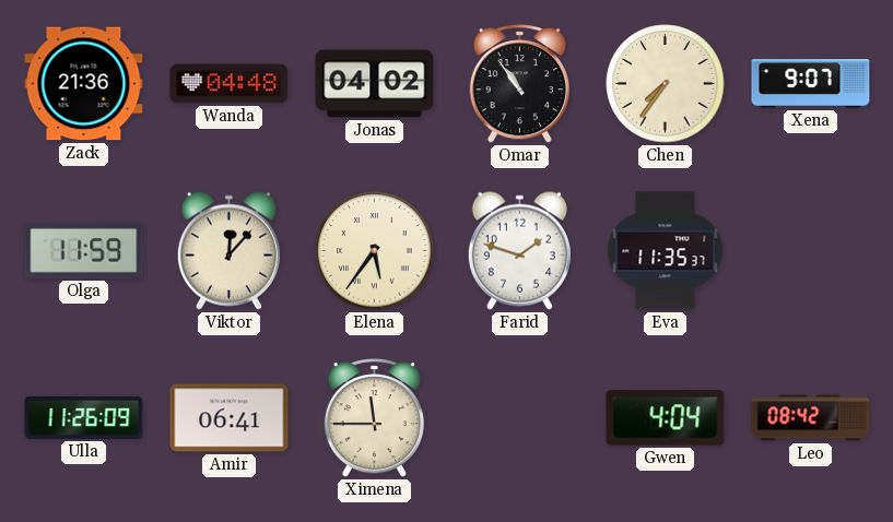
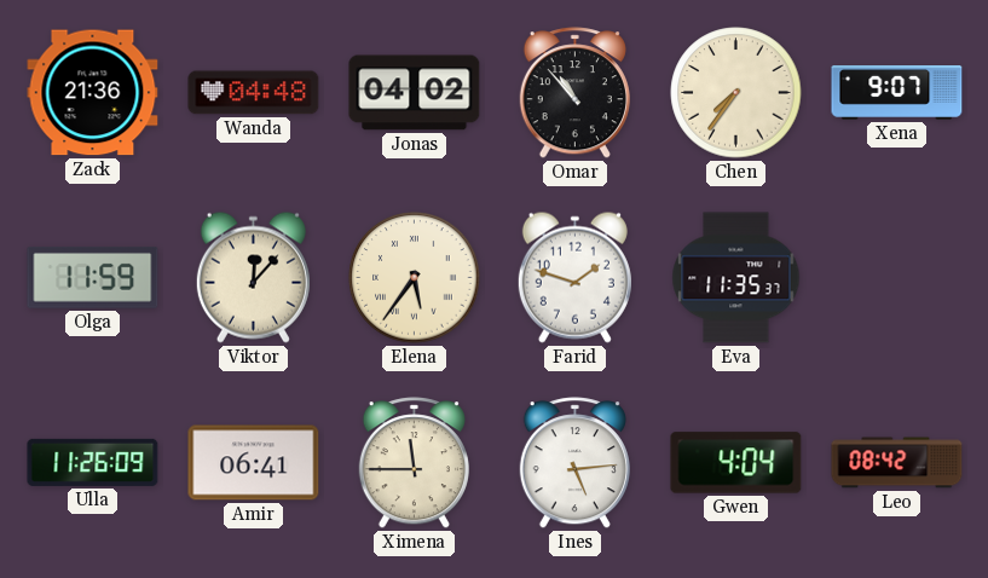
Omar: 10:54 -> 10:53 (574, 93)
Ines: none -> 5:14 (574, 463)
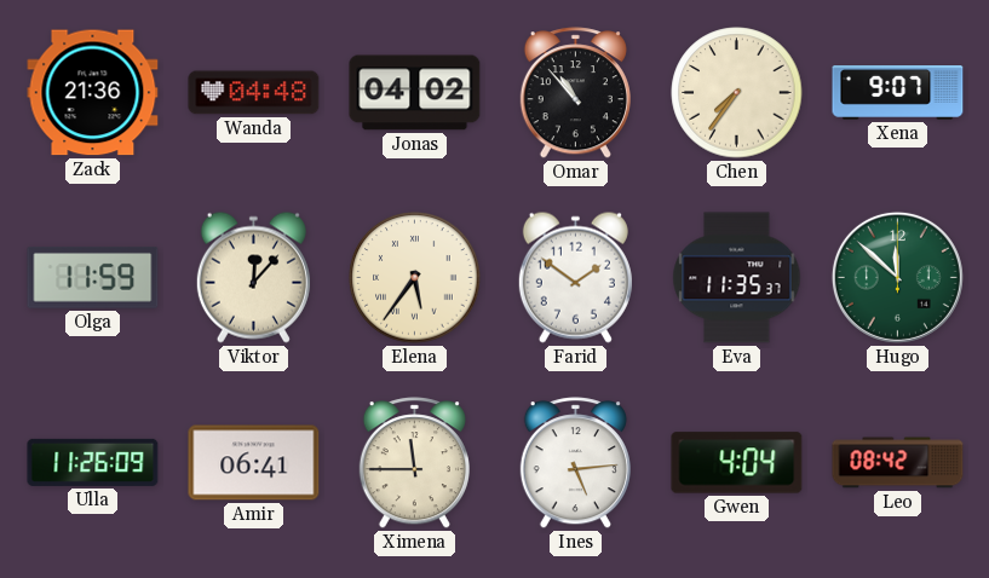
Farid: 1:48 -> 1:51 (575, 277)
Hugo: none -> 11:52 (897, 277)
